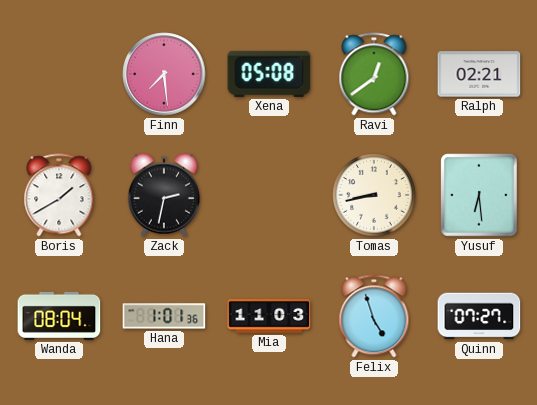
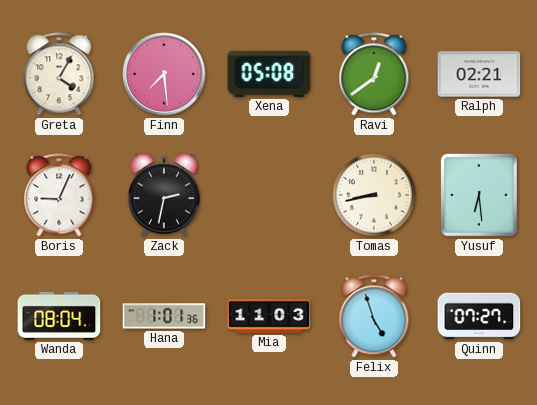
Greta: none -> 4:05 (59, 74)
Boris: 1:40 -> 9:04 (59, 195)
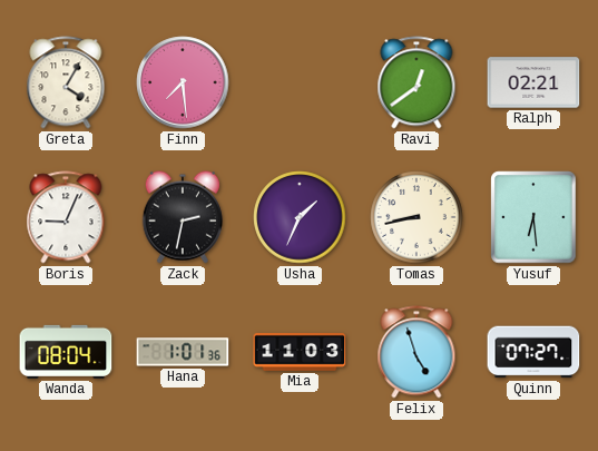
Xena: 05:08 -> none (269, 74)
Usha: none -> 1:34 (300, 217)
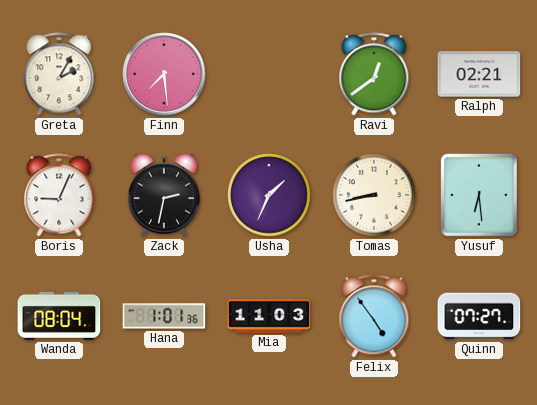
Greta: 4:05 -> 2:05 (59, 74)
Felix: 4:57 -> 4:54 (374, 316)
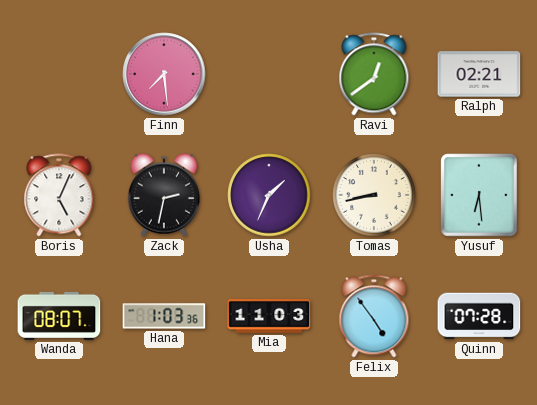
Greta: 2:05 -> none (59, 74)
Boris: 9:04 -> 5:04 (59, 195)
Wanda: 08:04 -> 08:07 (59, 316)
Hana: 1:01 -> 1:03 (164, 316)
Quinn: 07:27 -> 07:28 (479, 316)
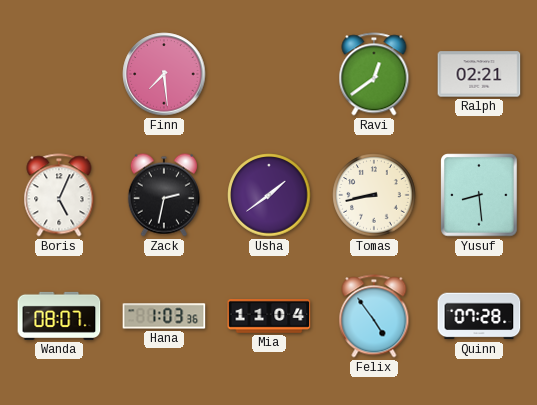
Usha: 1:34 -> 1:39 (269, 195)
Yusuf: 6:29 -> 8:29 (479, 195)
Mia: 11:03 -> 11:04 (269, 317)
